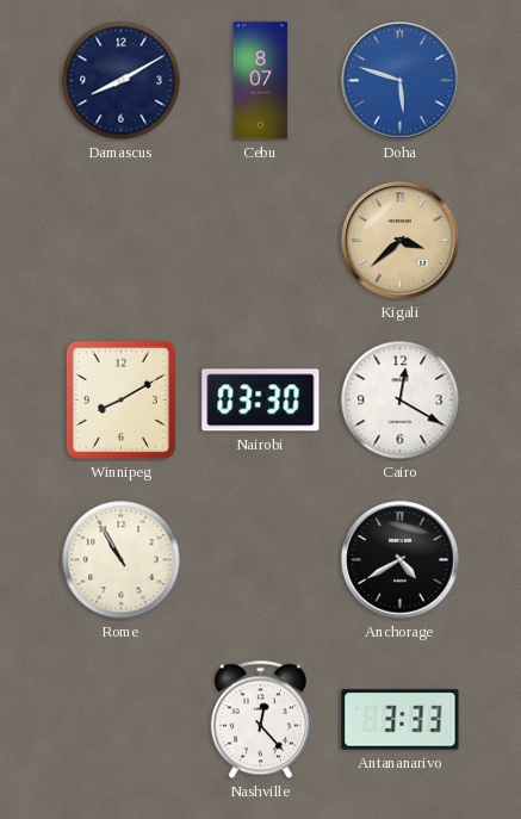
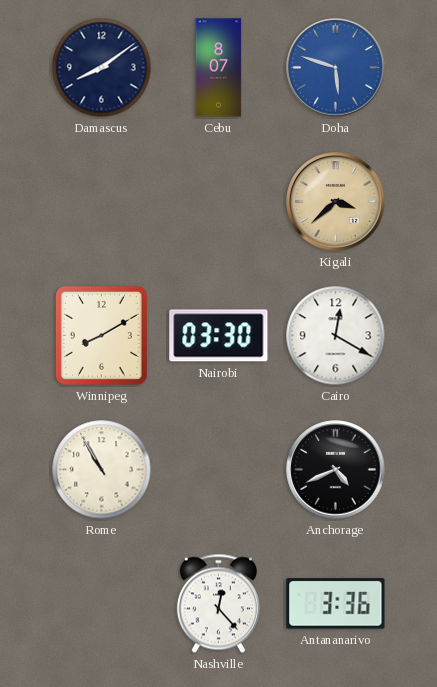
Damascus: 8:10 -> 8:09 (102, 68)
Anchorage: 4:40 -> 4:41 (336, 470)
Antananarivo: 3:33 -> 3:36 (336, 604)
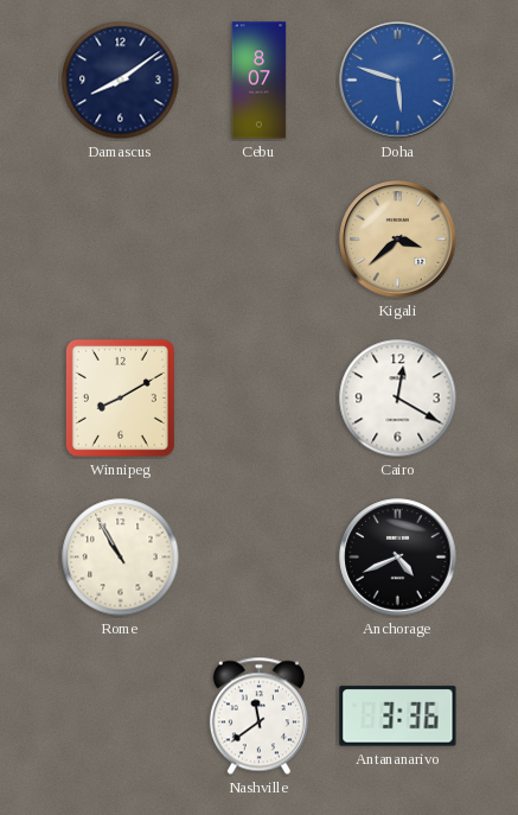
Nairobi: 03:30 -> none (219, 336)
Nashville: 12:23 -> 11:39 (258, 717)
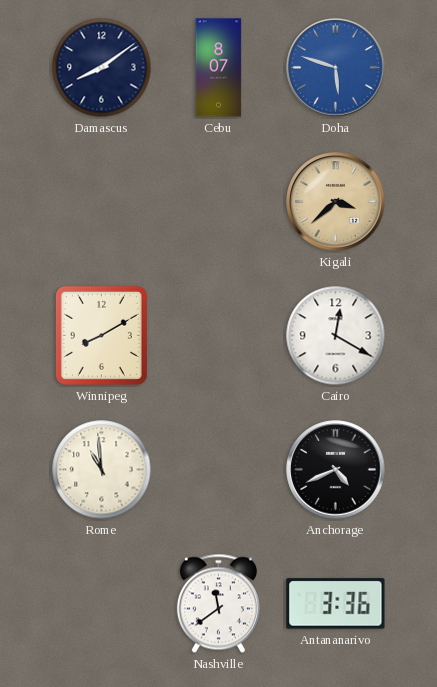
Rome: 10:55 -> 10:59 (102, 470)
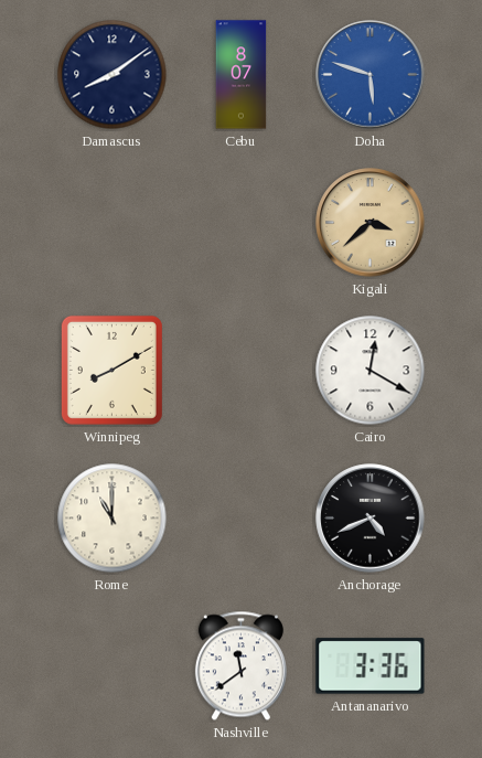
Rome: 10:59 -> 11:00 (113, 519)
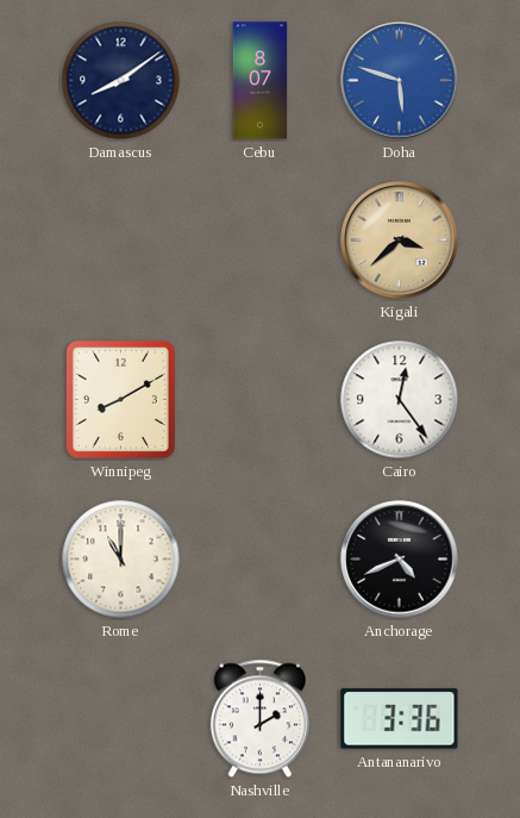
Cairo: 12:20 -> 12:24 (400, 400)
Nashville: 11:39 -> 2:00 (259, 719)
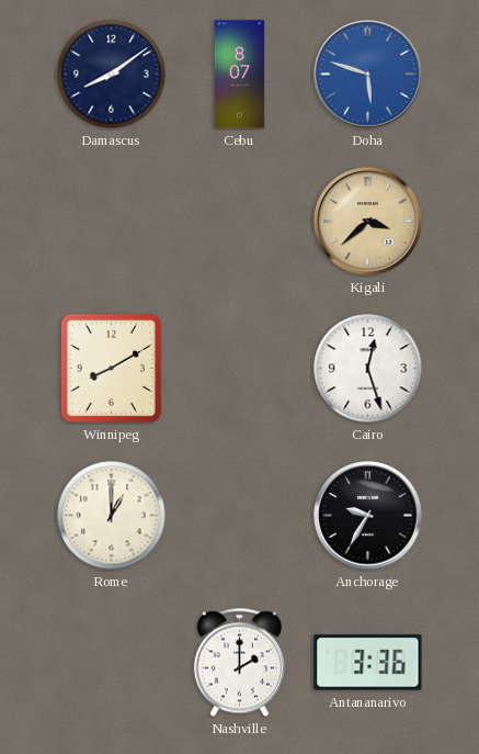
Cairo: 12:24 -> 12:27 (368, 369)
Rome: 11:00 -> 1:00 (112, 516)
Anchorage: 4:41 -> 9:35 (368, 516)
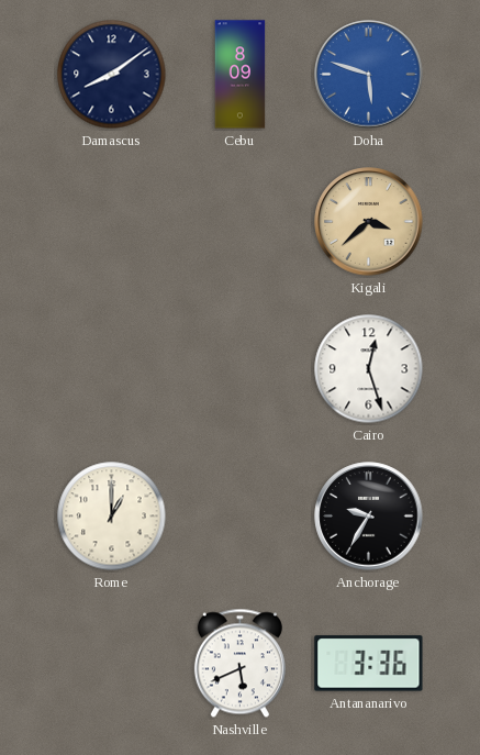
Cebu: 8:07 -> 8:09 (241, 75)
Winnipeg: 8:10 -> none (111, 368)
Nashville: 2:00 -> 5:41 (239, 664)
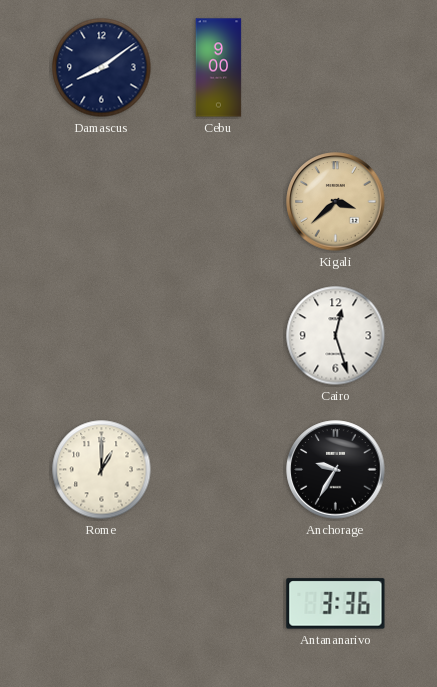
Cebu: 8:09 -> 9:00 (219, 68)
Doha: 5:48 -> none (369, 75)
Nashville: 5:41 -> none (239, 664)
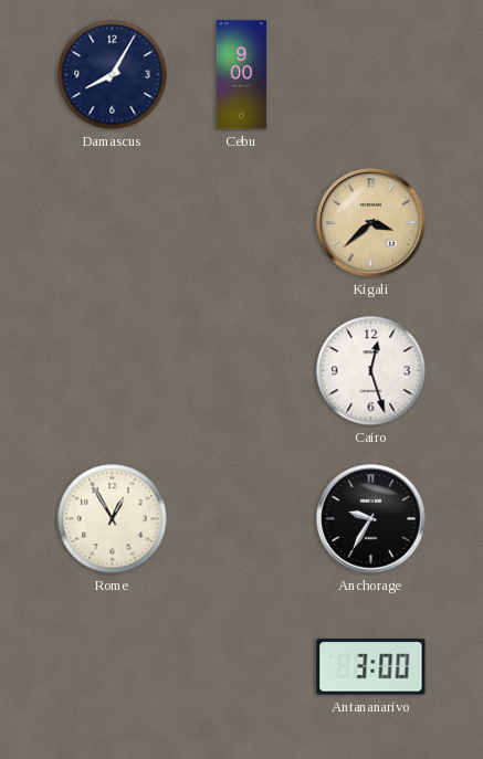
Damascus: 8:09 -> 8:05 (113, 75)
Rome: 1:00 -> 12:55 (113, 519)
Antananarivo: 3:36 -> 3:00 (371, 667)
